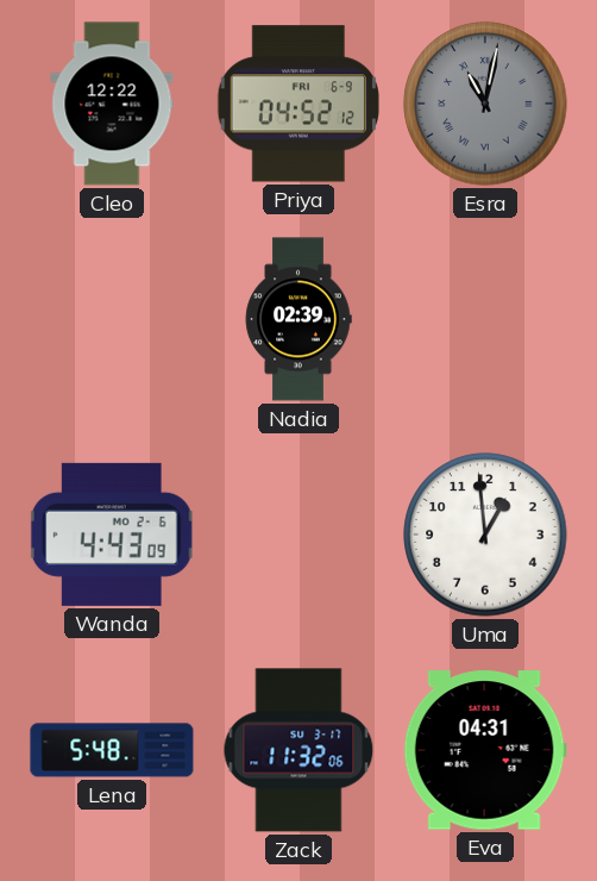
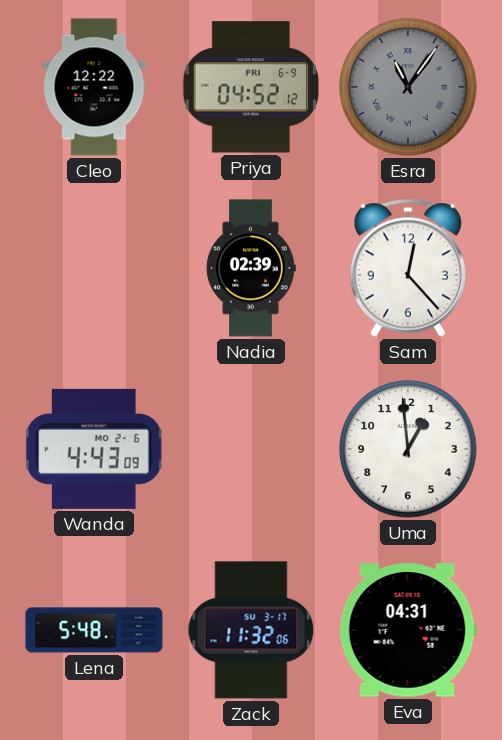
Esra: 11:02 -> 11:06 (408, 87)
Sam: none -> 12:23 (407, 268)
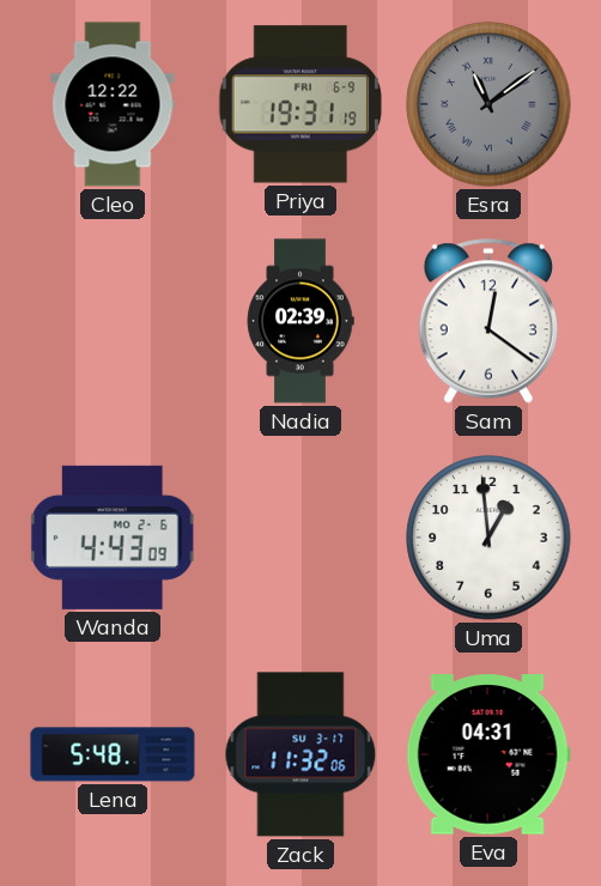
Priya: 04:52 -> 19:31 (299, 104)
Esra: 11:06 -> 11:09 (488, 104)
Sam: 12:23 -> 12:21 (487, 321)
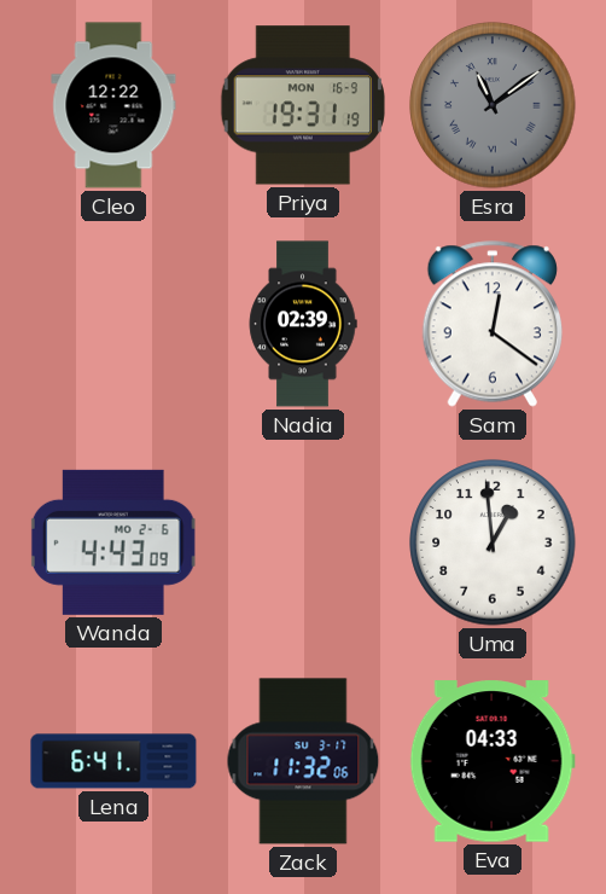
Priya date: FRI 6-9 -> MON 16-9 (302, 105)
Lena: 5:48 -> 6:41 (113, 761)
Eva: 04:31 -> 04:33 (493, 761)
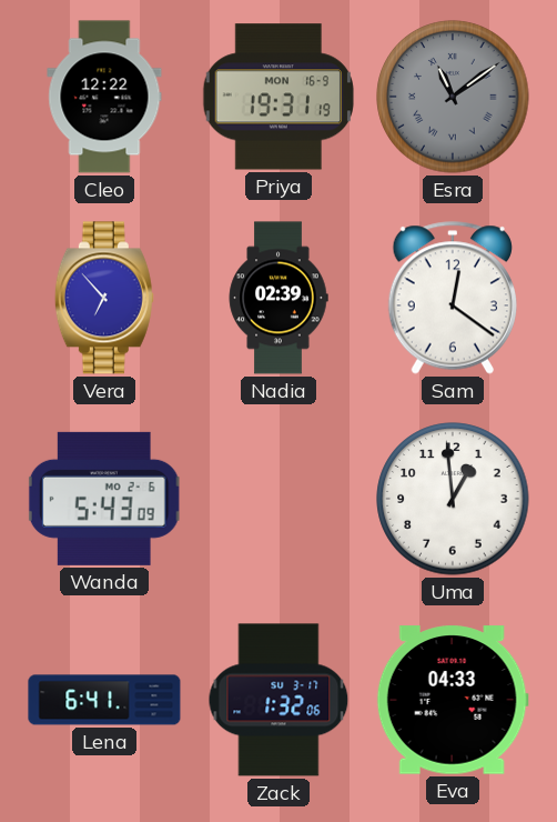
Vera: none -> 6:53 (104, 298)
Wanda: 4:43 -> 5:43 (104, 499)
Zack: 11:32 -> 1:32 (278, 700)
